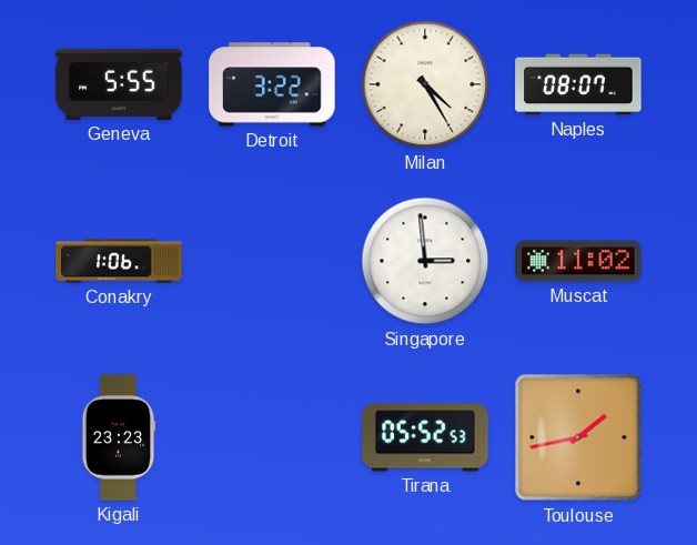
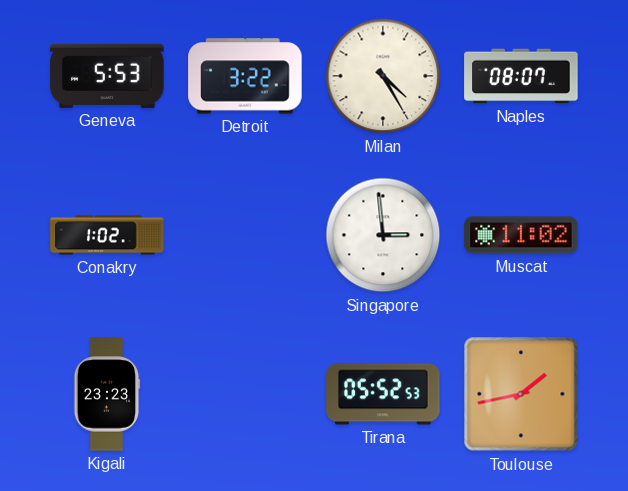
Geneva: 5:55 -> 5:53 (107, 76)
Conakry: 1:06 -> 1:02 (107, 235)
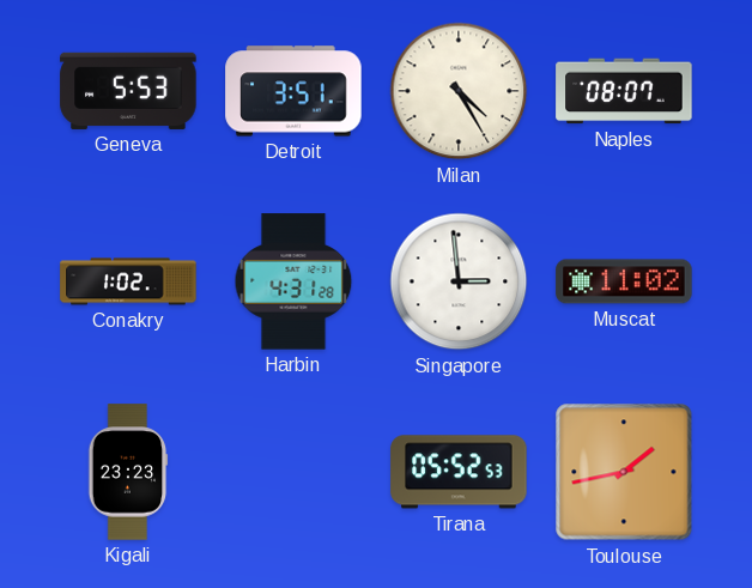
Detroit: 3:22 -> 3:51 (293, 91)
Harbin: none -> 4:31 (293, 281)
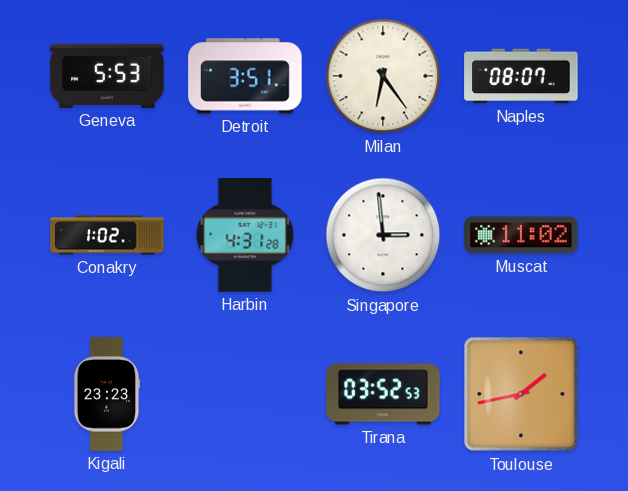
Milan: 4:25 -> 6:24 (383, 76)
Tirana: 05:52 -> 03:52 (383, 394)
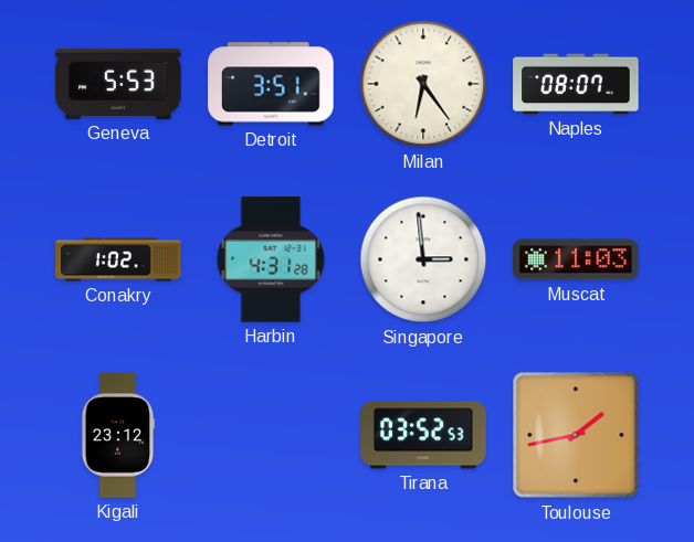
Muscat: 11:02 -> 11:03 (576, 259)
Kigali: 23:23 -> 23:12 (118, 435)
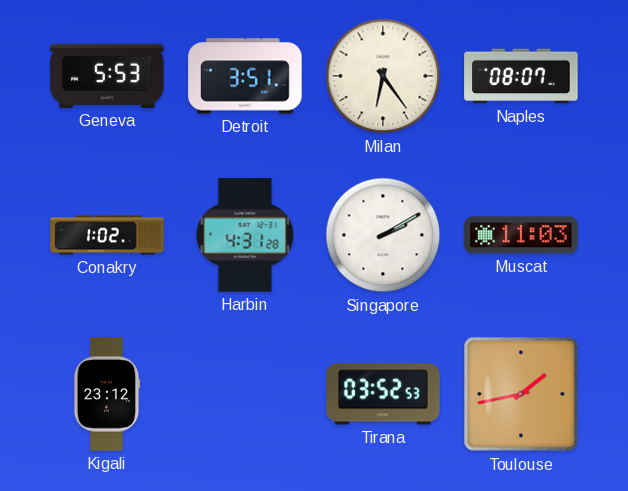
Singapore: 2:59 -> 2:10 (383, 235)
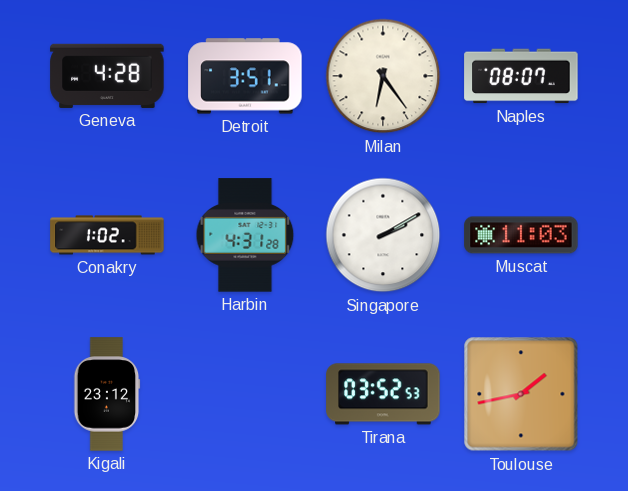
Geneva: 5:53 -> 4:28 (107, 76)
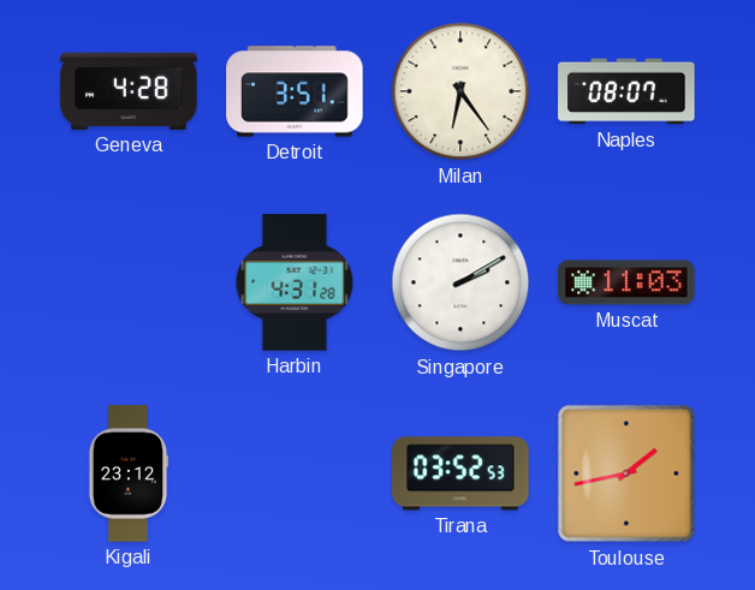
Conakry: 1:02 -> none (107, 235)
